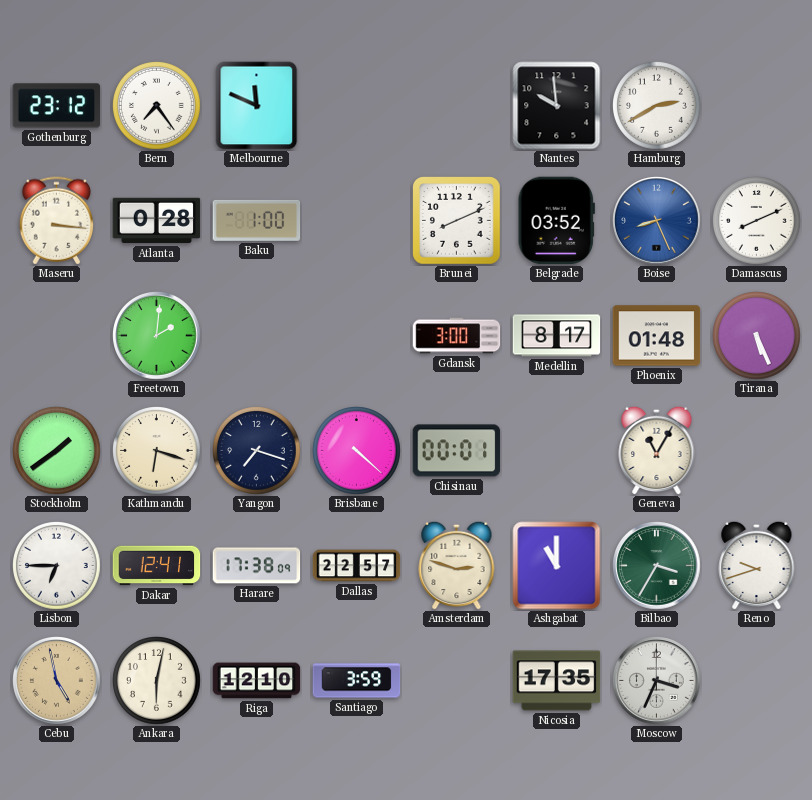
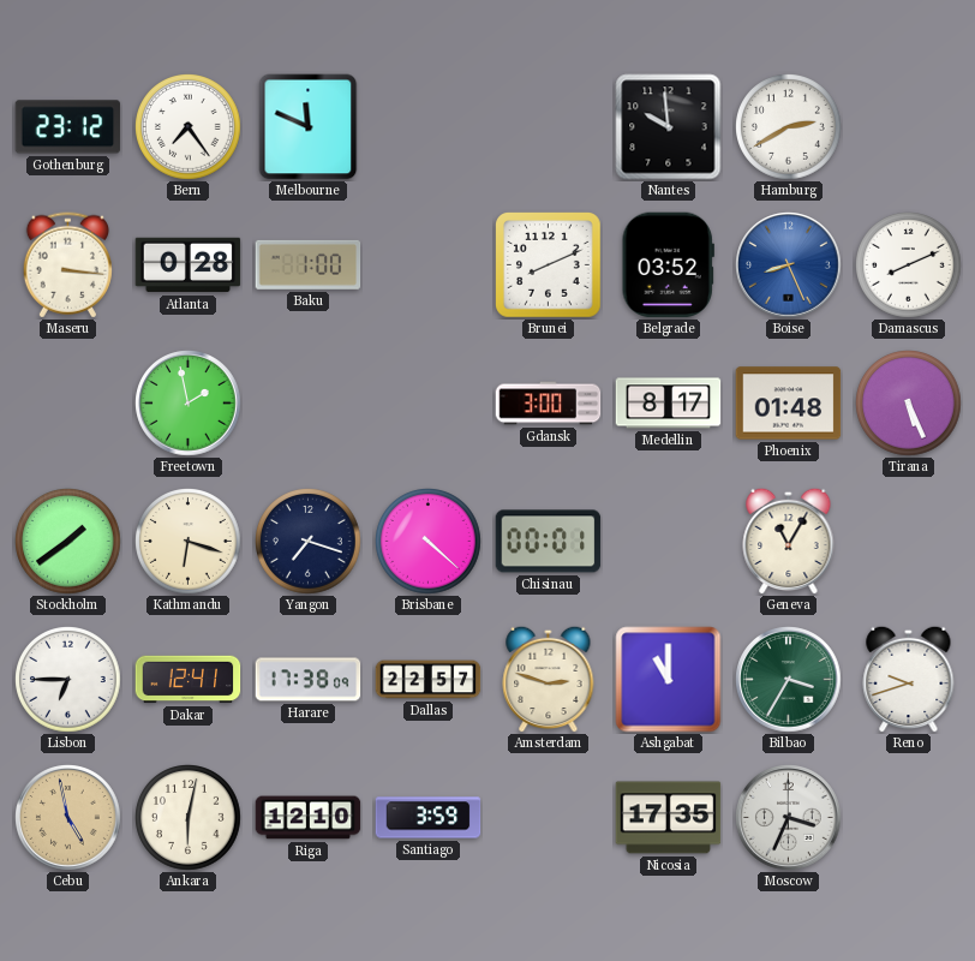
Freetown: 2:01 -> 1:58 (189, 404)
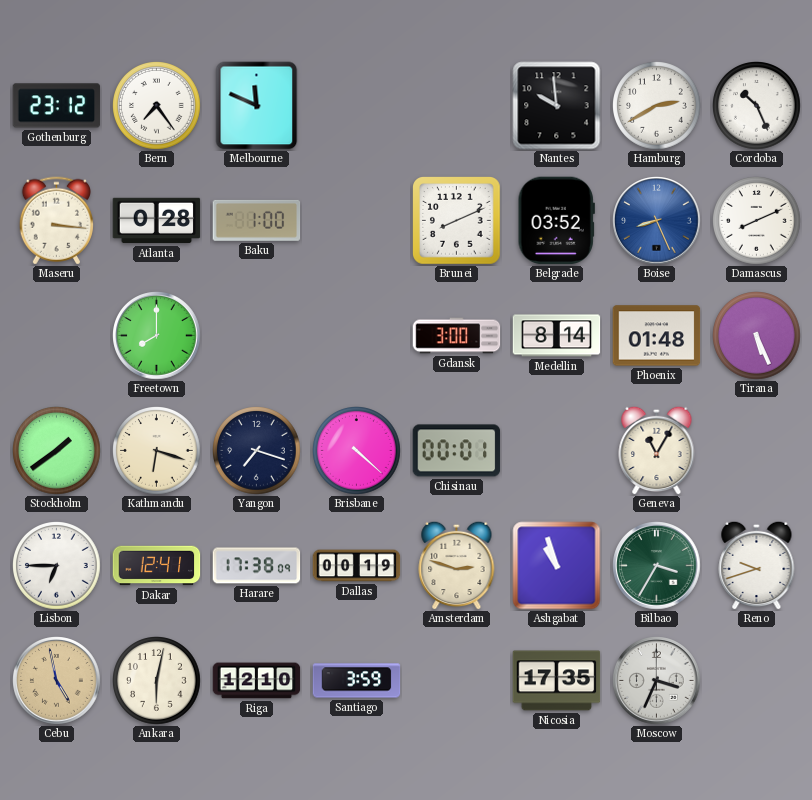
Cordoba: none -> 10:26 (757, 106)
Freetown: 1:58 -> 8:00 (157, 336)
Medellin: 8:17 -> 8:14 (557, 336)
Dallas: 22:57 -> 00:19 (357, 566)
Ashgabat: 11:00 -> 10:57 (557, 566)
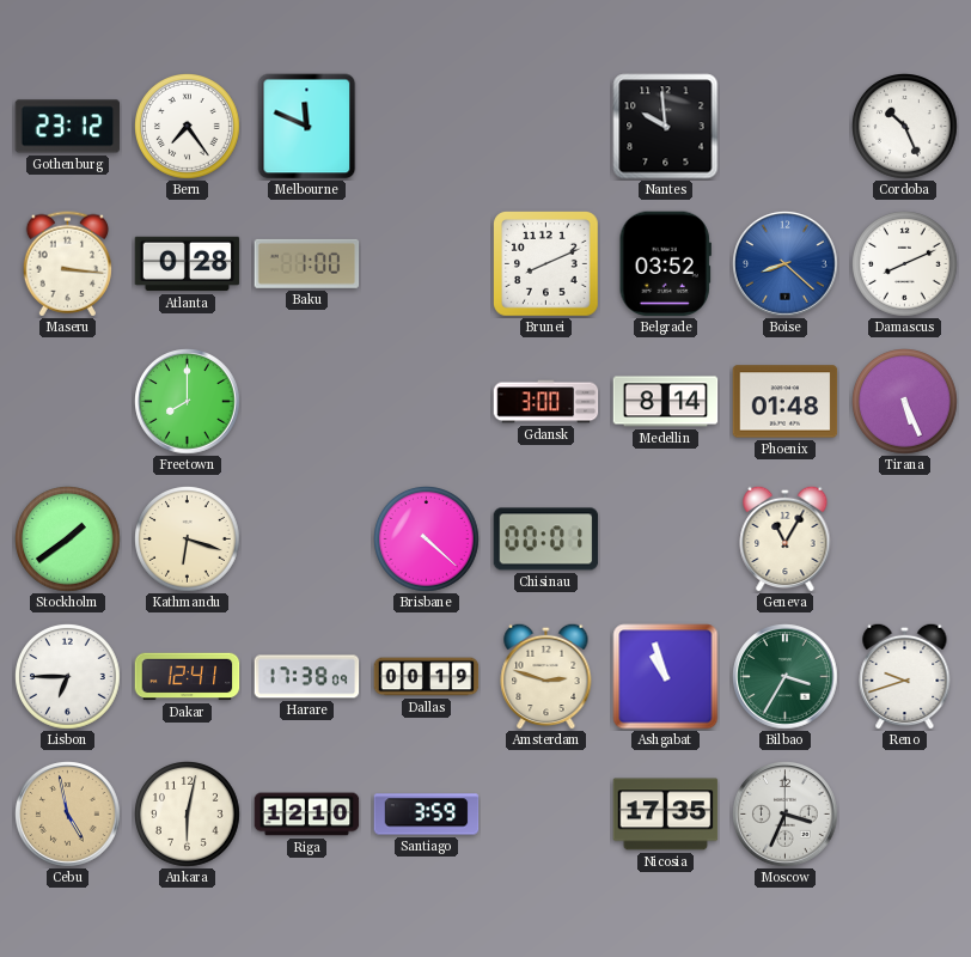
Hamburg: 2:40 -> none (657, 106)
Boise: 8:26 -> 8:22 (786, 264)
Yangon: 7:18 -> none (257, 451)
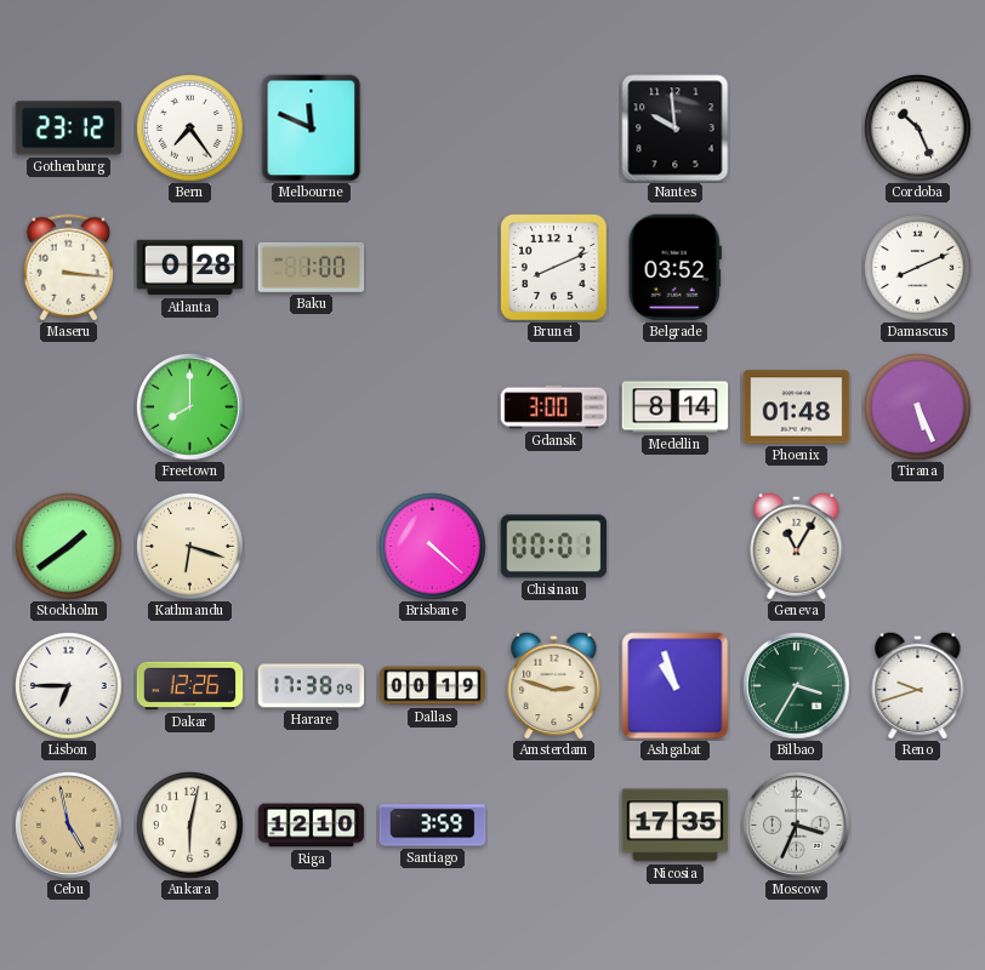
Boise: 8:22 -> none (786, 264)
Dakar: 12:41 -> 12:26 (190, 686)
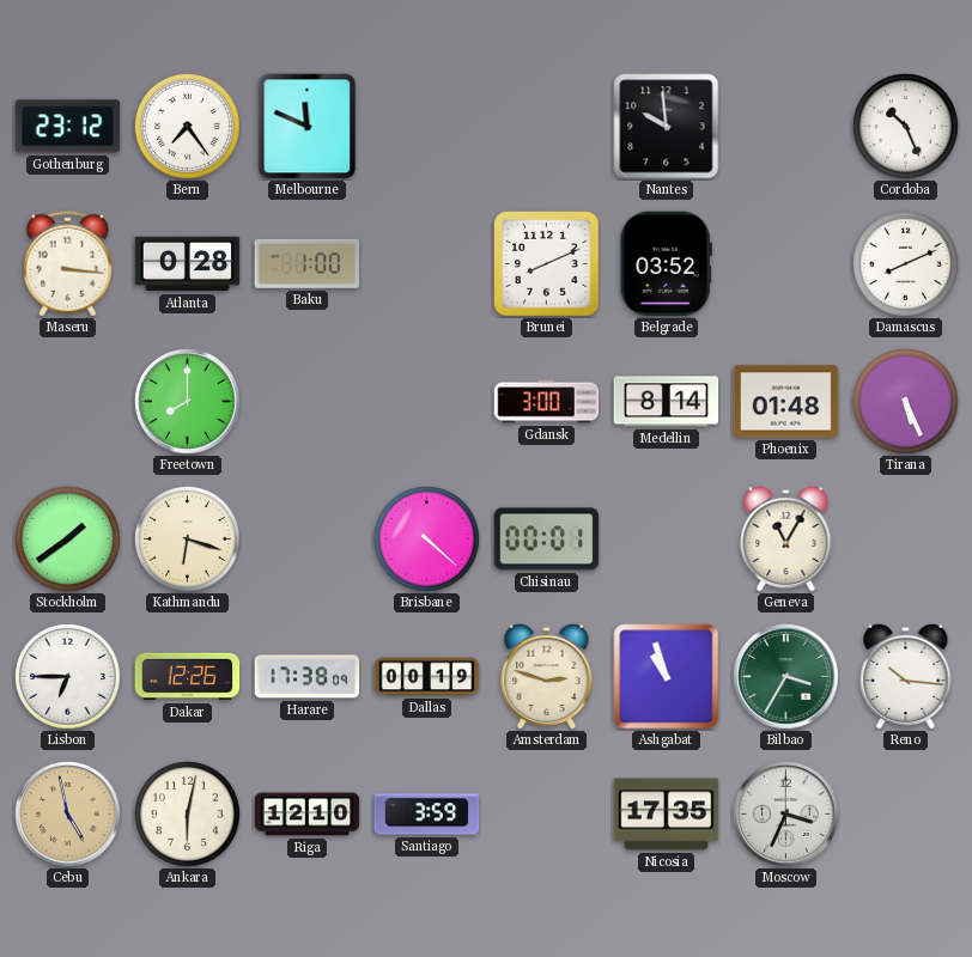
Reno: 9:42 -> 10:16 (906, 676)
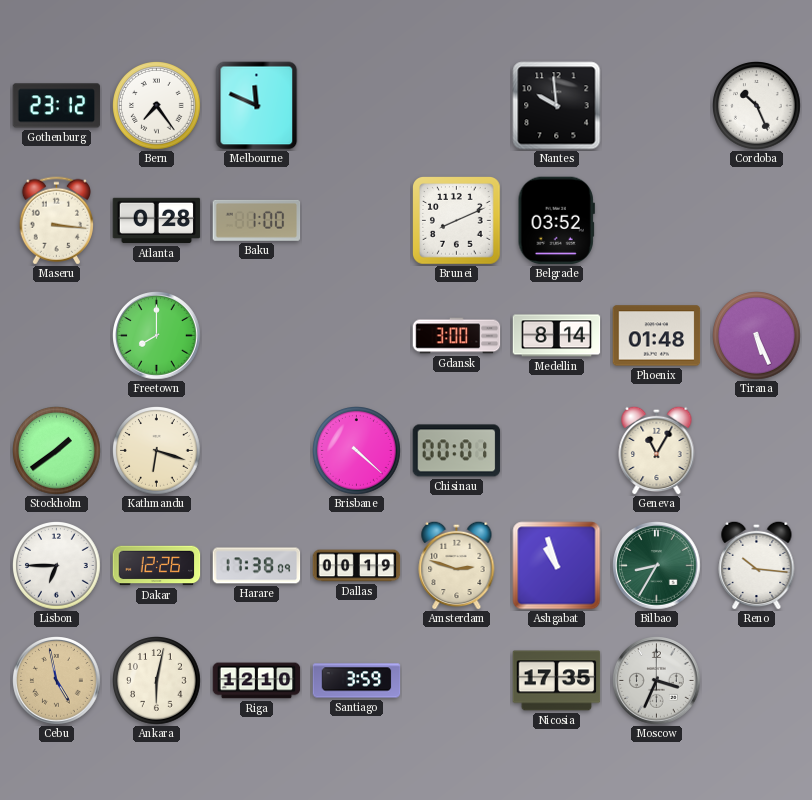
Damascus: 8:11 -> none (906, 264)
Bilbao: 3:35 -> 8:35 (657, 566)
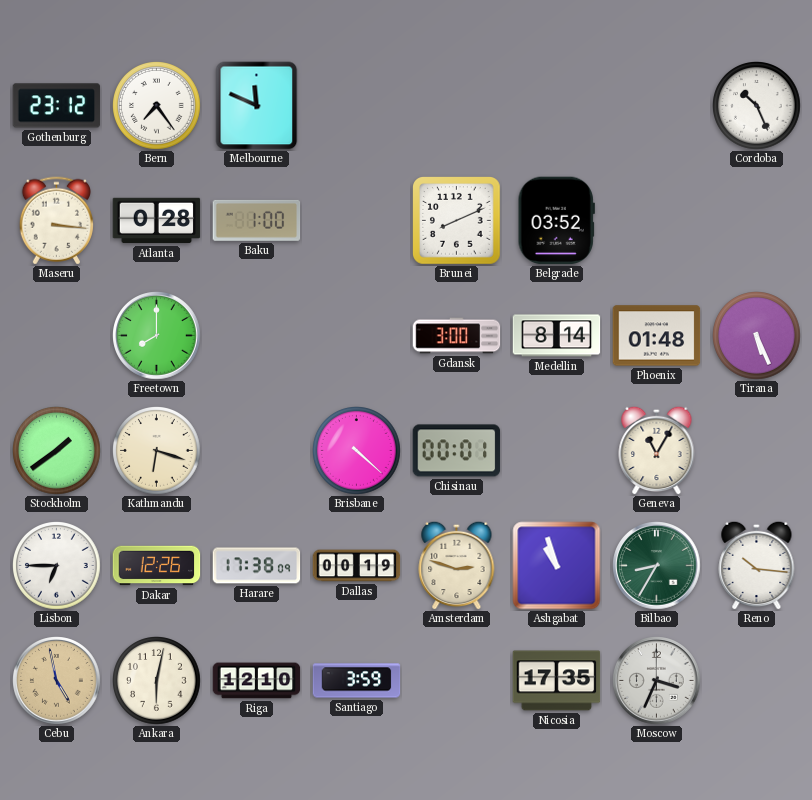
Nantes: 9:59 -> none (557, 106)
